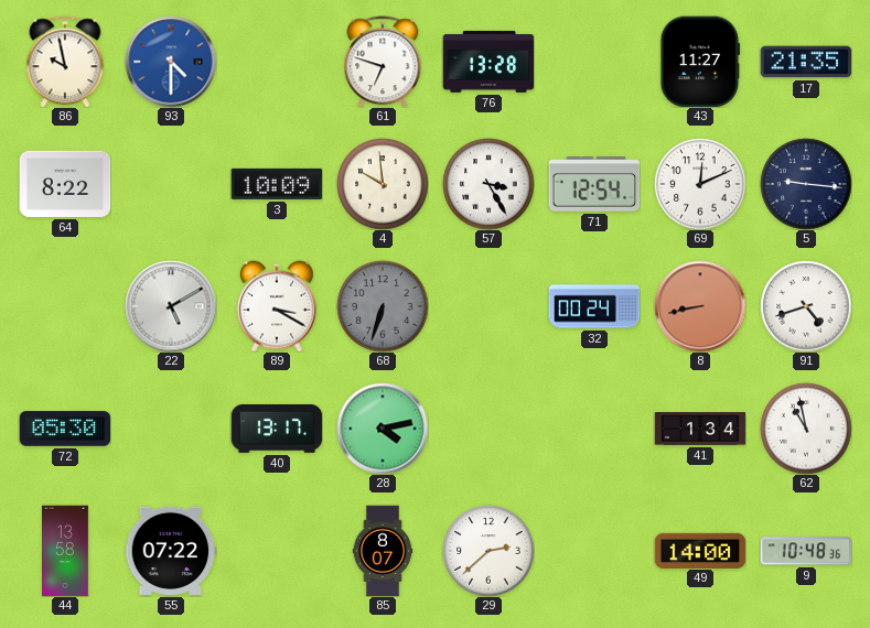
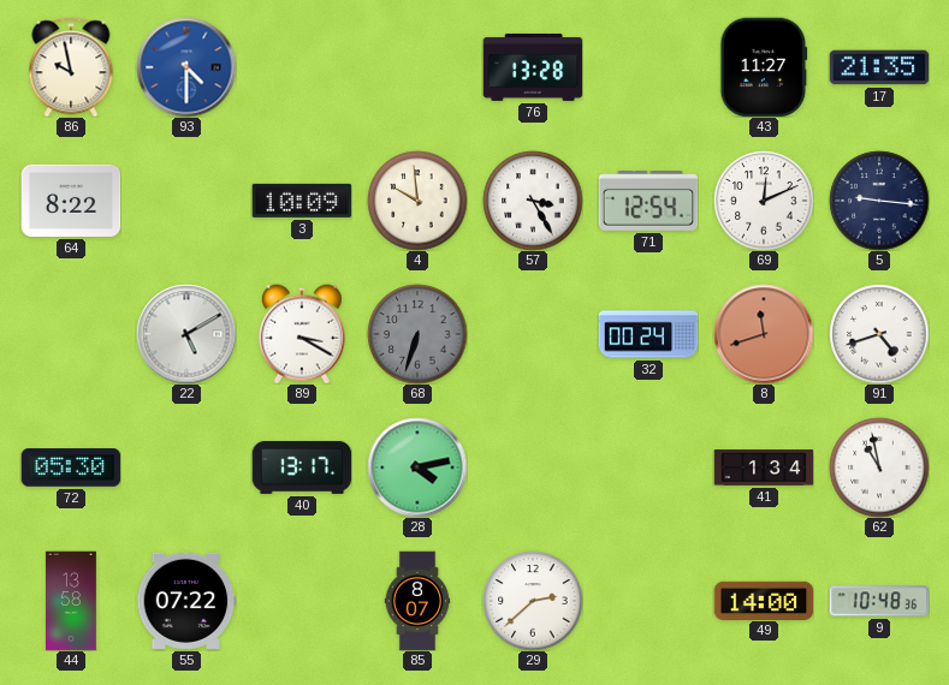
61: 6:48 -> none (383, 62)
8: 8:43 -> 11:42 (764, 334)
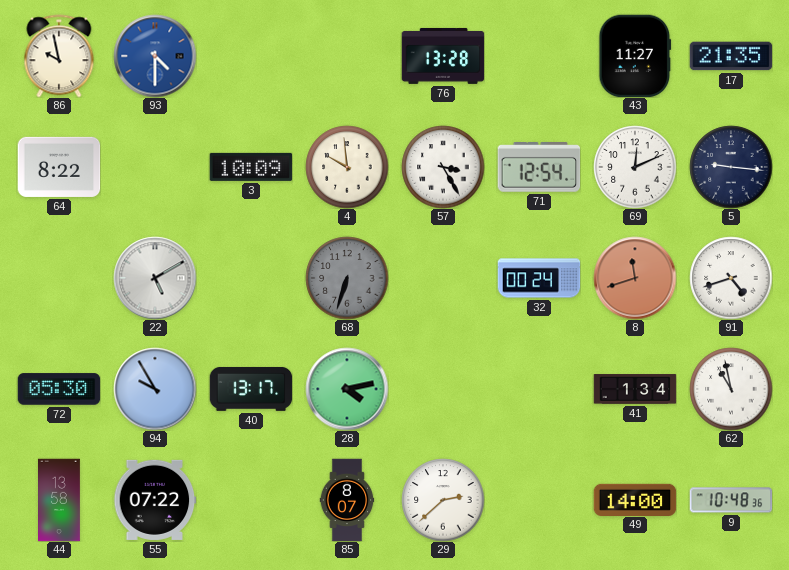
89: 3:20 -> none (302, 334)
94: none -> 9:55 (155, 389)
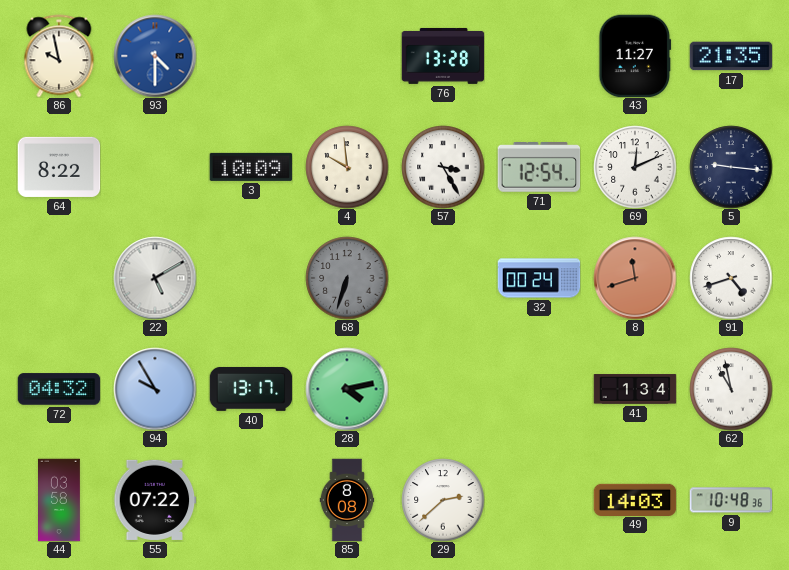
72: 05:30 -> 04:32 (59, 389)
44: 13:58 -> 03:58 (60, 500)
85: 8:07 -> 8:08 (347, 500)
49: 14:00 -> 14:03 (635, 499)
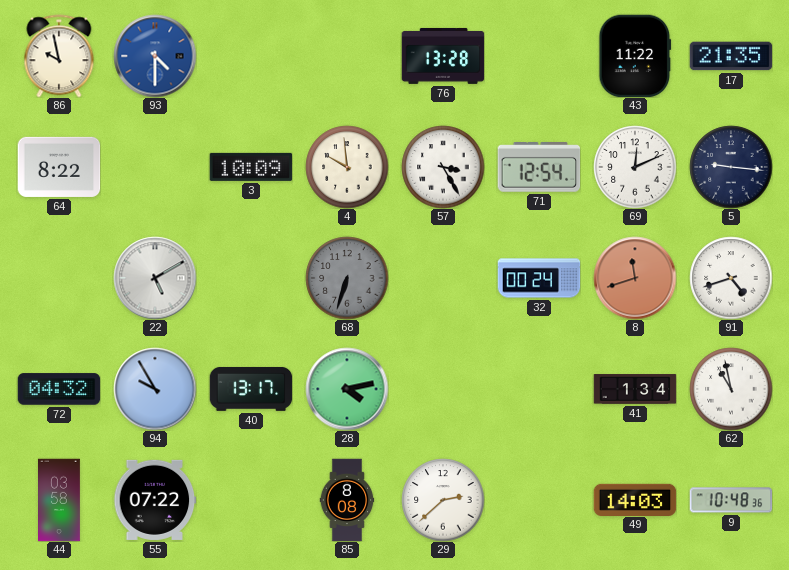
43: 11:27 -> 11:22 (635, 56)
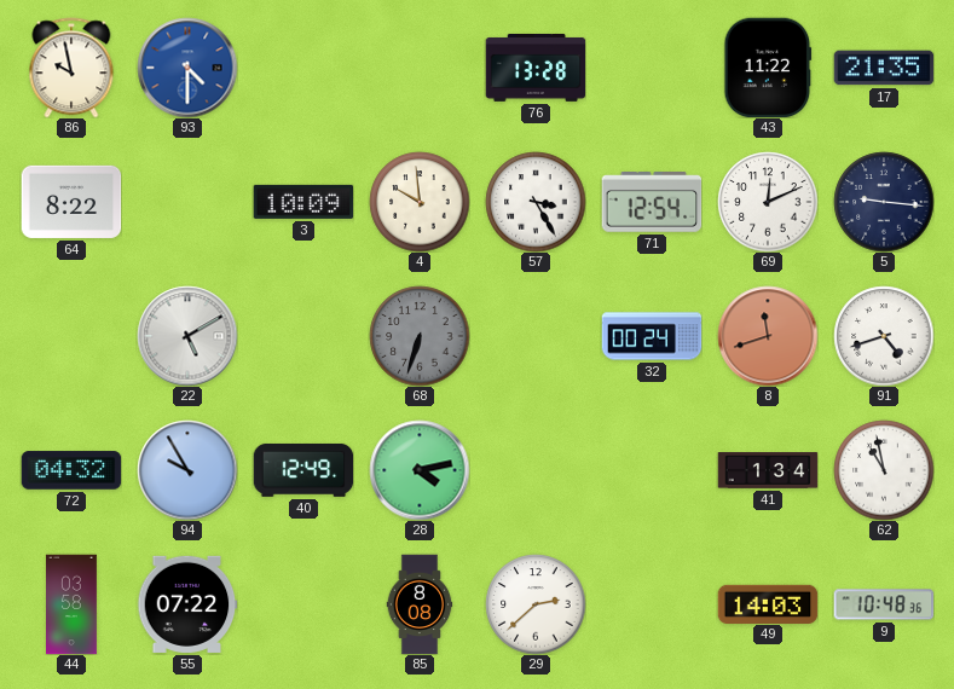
40: 13:17 -> 12:49 (303, 470)
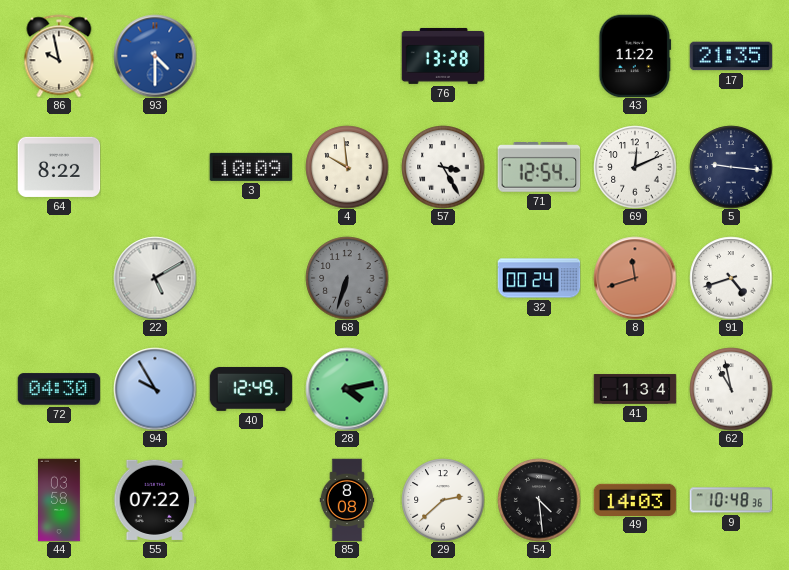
72: 04:32 -> 04:30 (59, 389)
54: none -> 4:29 (539, 500)
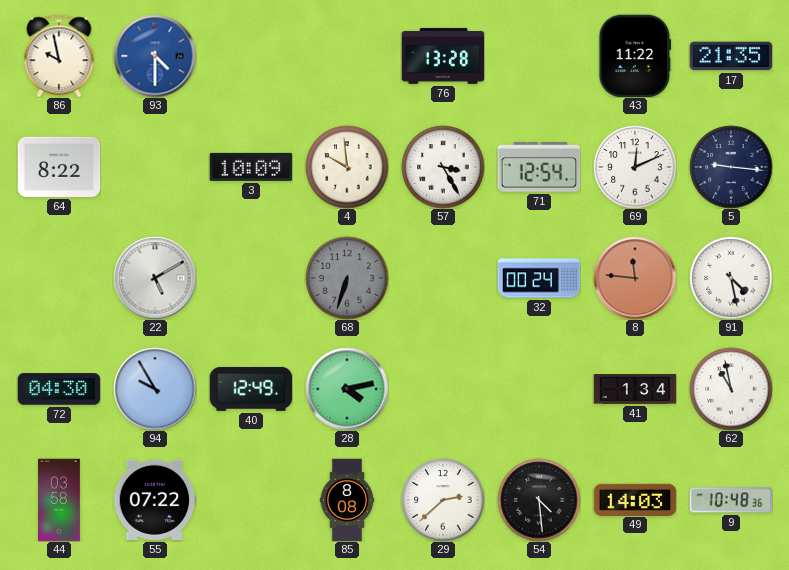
8: 11:42 -> 11:46 (635, 278)
91: 4:42 -> 4:28 (731, 278)
